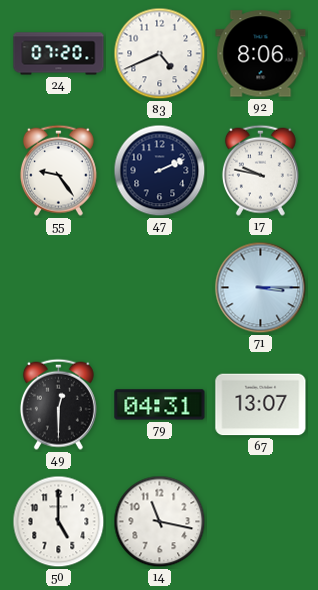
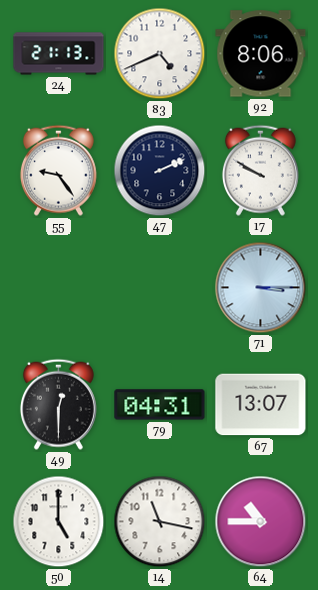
24: 07:20 -> 21:13 (59, 54)
17: 9:47 -> 9:50 (260, 170)
64: none -> 10:45 (261, 522)
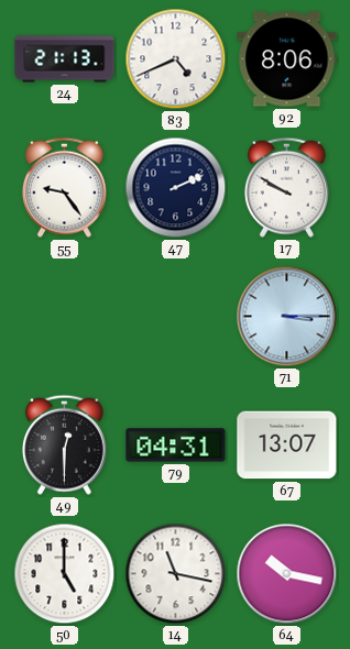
64: 10:45 -> 10:17 (287, 574)
